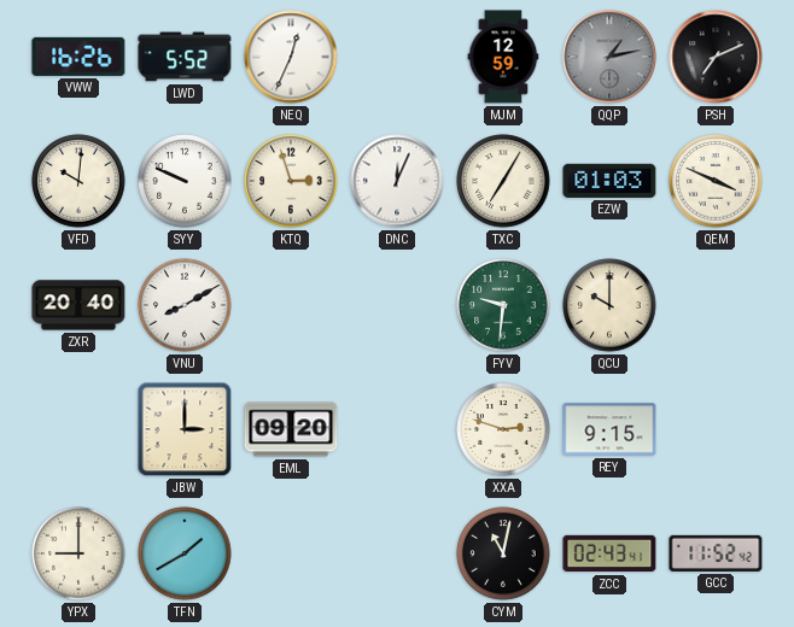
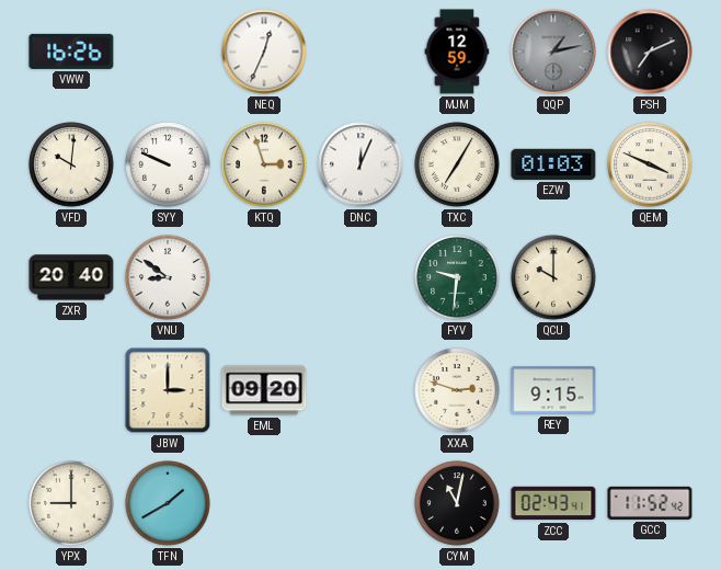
LWD: 5:52 -> none (185, 57)
VNU: 8:10 -> 8:51 (168, 277)
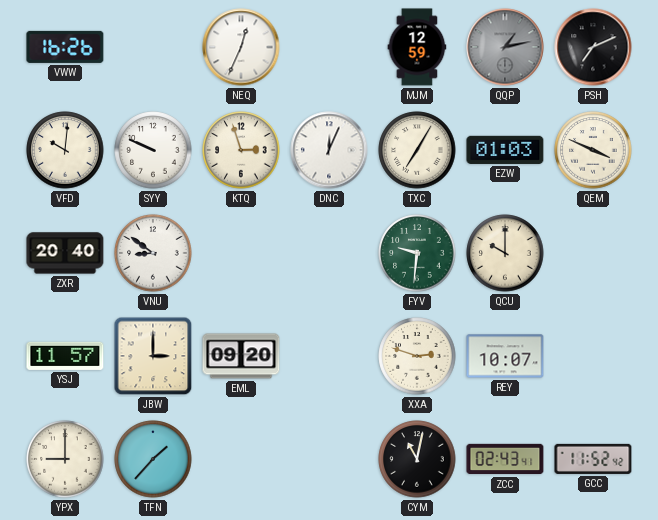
YSJ: none -> 11:57 (65, 356)
REY: 9:15 -> 10:07 (505, 356)
TFN: 1:40 -> 1:37 (153, 459)
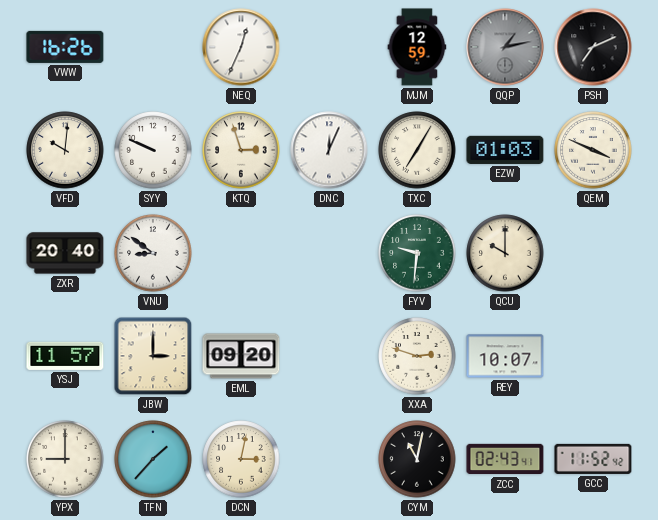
DCN: none -> 3:02 (241, 459)
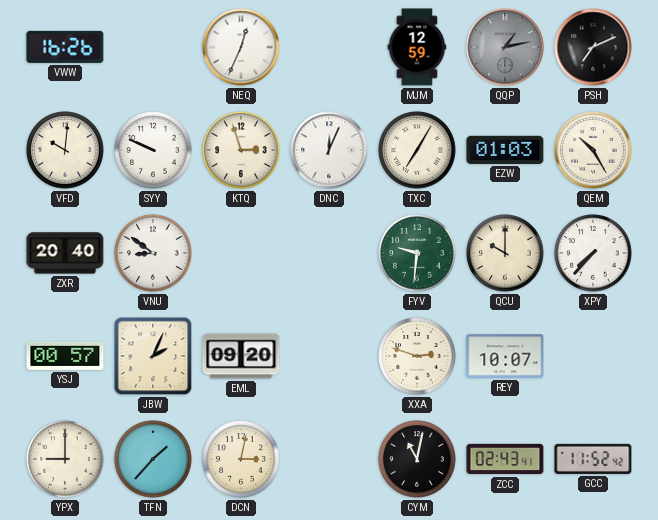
QEM: 3:49 -> 10:25 (593, 150)
XPY: none -> 7:37 (593, 253)
YSJ: 11:57 -> 00:57 (65, 356)
JBW: 3:00 -> 2:04 (153, 356)
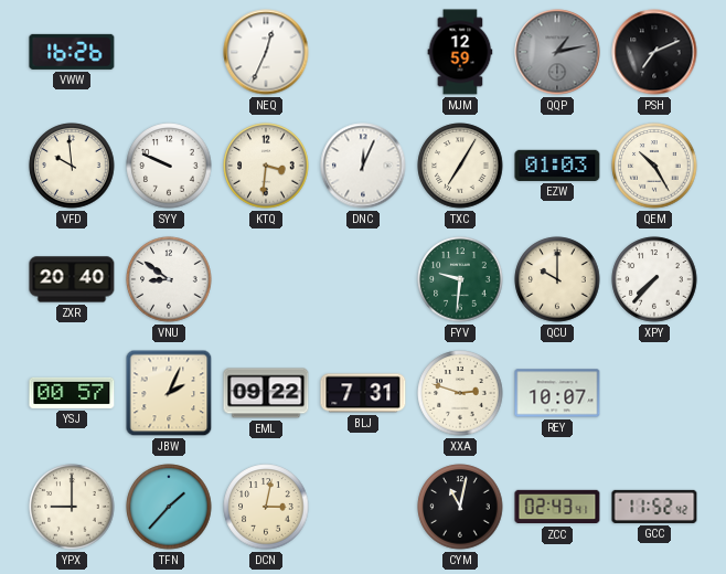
VFD: 10:01 -> 9:59 (72, 166)
KTQ: 2:57 -> 3:31 (266, 166)
EML: 09:20 -> 09:22 (266, 393)
BLJ: none -> 7:31 (363, 393)
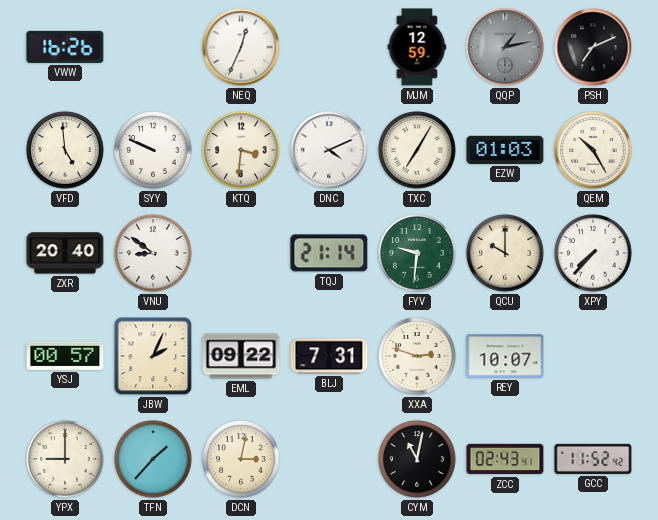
VFD: 9:59 -> 4:59 (65, 150)
DNC: 12:04 -> 4:11 (329, 150)
TQJ: none -> 21:14 (329, 253)
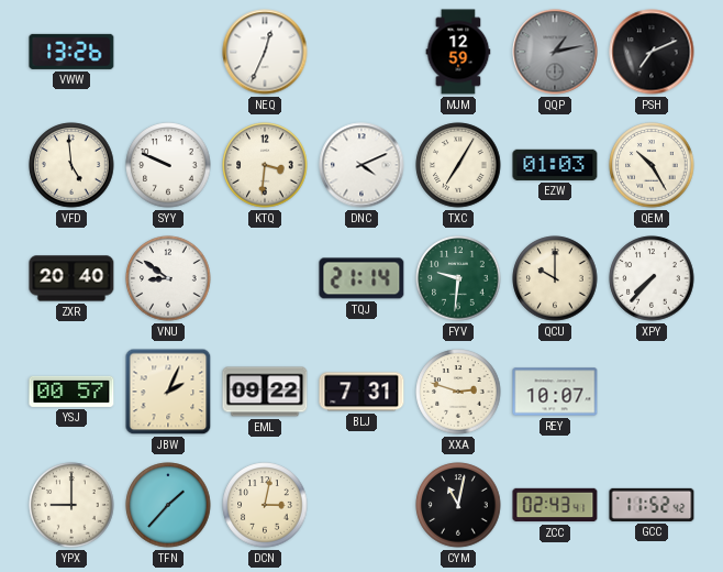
VWW: 16:26 -> 13:26 (71, 52)
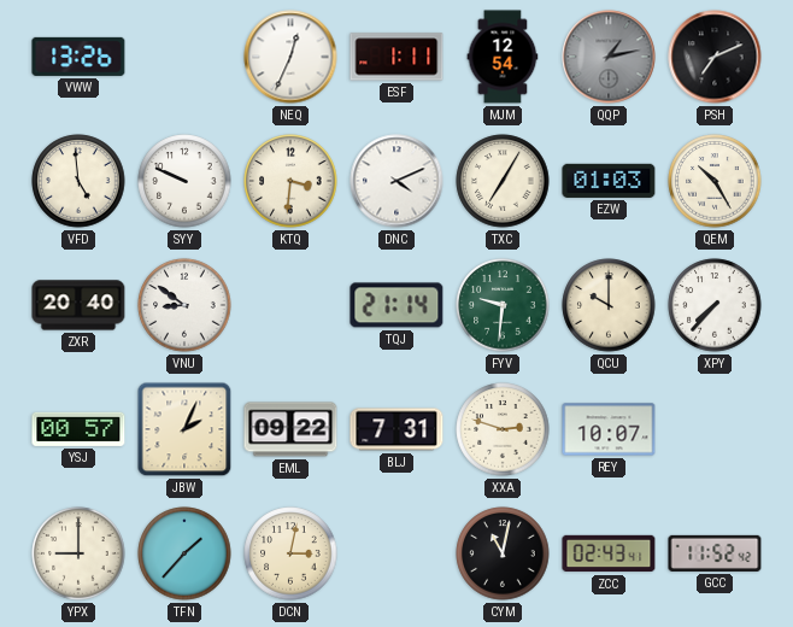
ESF: none -> 1:11 (397, 57)
MJM: 12:59 -> 12:54 (503, 57)
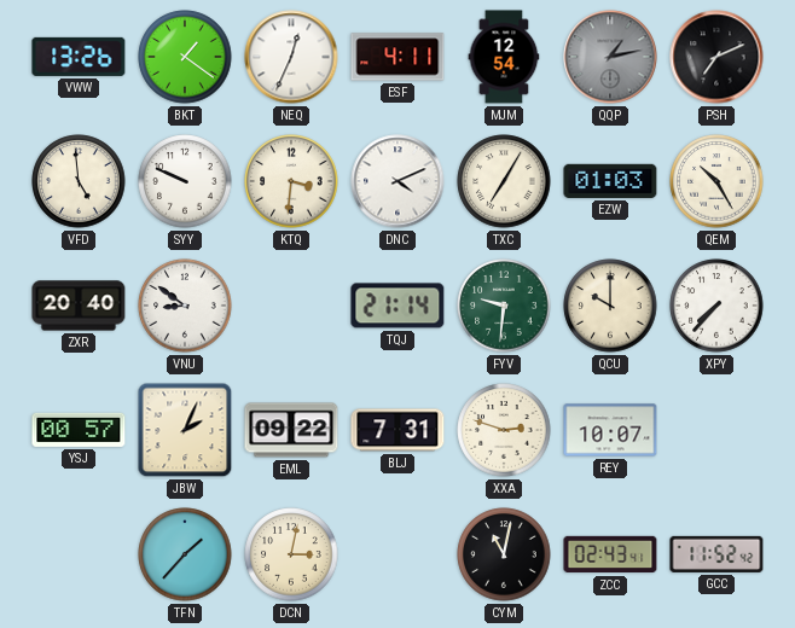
BKT: none -> 1:21 (185, 57)
ESF: 1:11 -> 4:11 (397, 57)
YPX: 9:00 -> none (78, 553)
